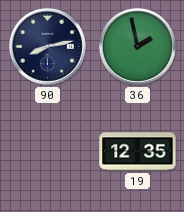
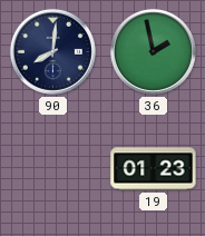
90: 8:13 -> 8:01 (52, 51)
19: 12:35 -> 01:23 (154, 169)
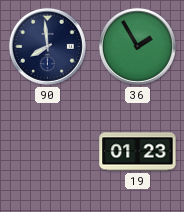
90: 8:01 -> 7:59 (47, 46)
36: 1:58 -> 1:55 (137, 46)
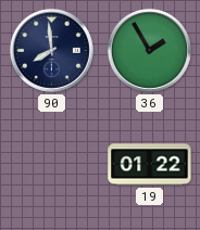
19: 01:23 -> 01:22 (150, 165)
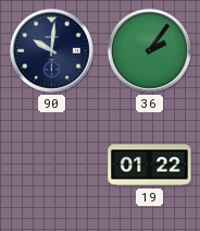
90: 7:59 -> 10:01 (51, 50)
36: 1:55 -> 2:06 (149, 50)
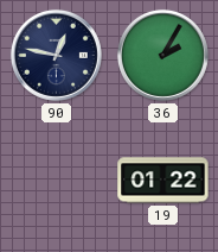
90: 10:01 -> 12:47 (56, 55)
36: 2:06 -> 2:05 (162, 55)
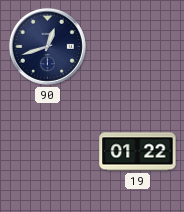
90: 12:47 -> 12:42 (47, 46)
36: 2:05 -> none (162, 55)
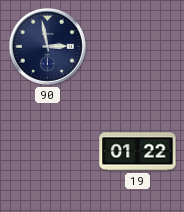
90: 12:42 -> 2:58 (47, 46)
